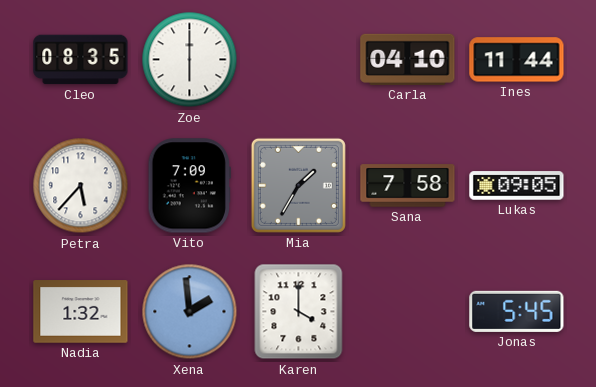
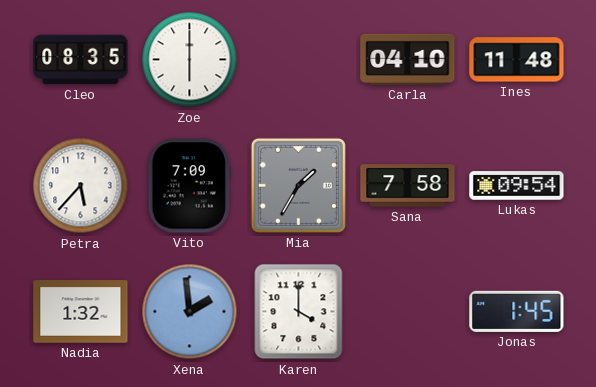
Ines: 11:44 -> 11:48 (517, 60)
Lukas: 09:05 -> 09:54 (517, 186)
Jonas: 5:45 -> 1:45 (517, 311)
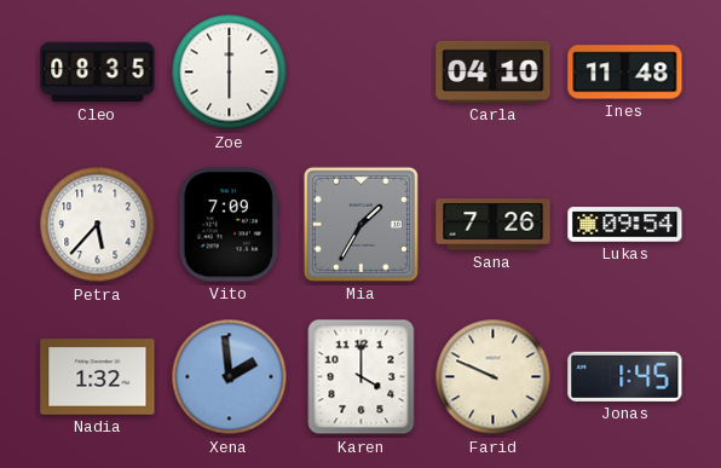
Sana: 7:58 -> 7:26 (494, 225)
Farid: none -> 9:49 (494, 377)
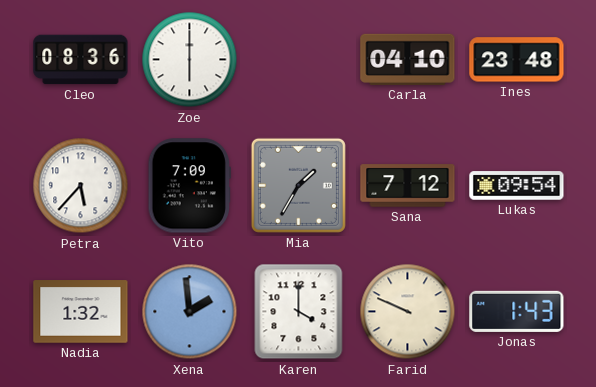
Cleo: 08:35 -> 08:36 (81, 60)
Ines: 11:48 -> 23:48 (517, 60)
Sana: 7:26 -> 7:12 (408, 186)
Jonas: 1:45 -> 1:43 (517, 311)
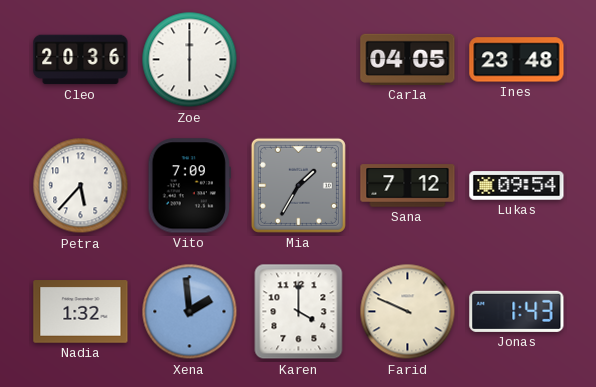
Cleo: 08:36 -> 20:36 (81, 60)
Carla: 04:10 -> 04:05 (408, 59)
